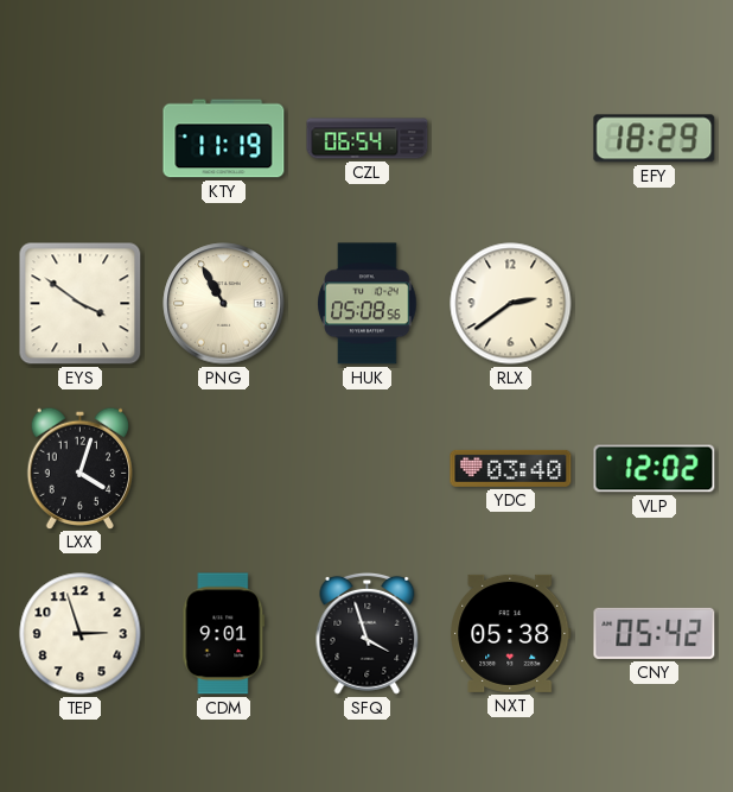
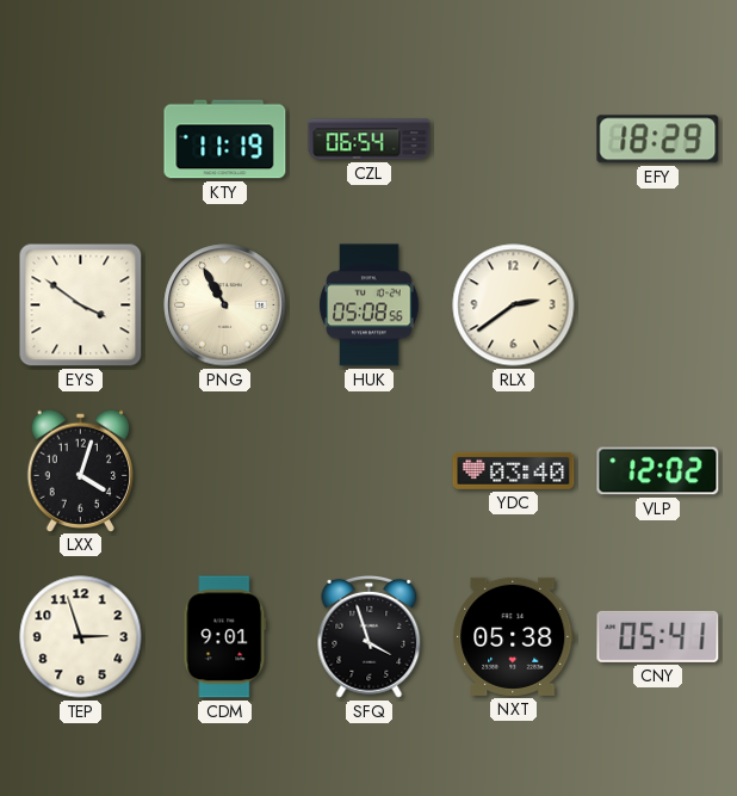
CNY: 05:42 -> 05:41 (658, 636)
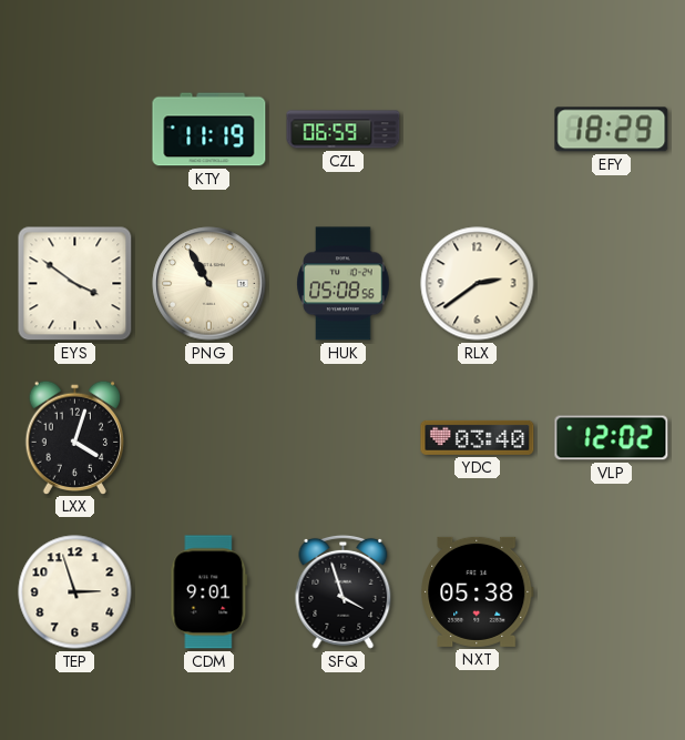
CZL: 06:54 -> 06:59 (344, 130)
CNY: 05:41 -> none (658, 636)
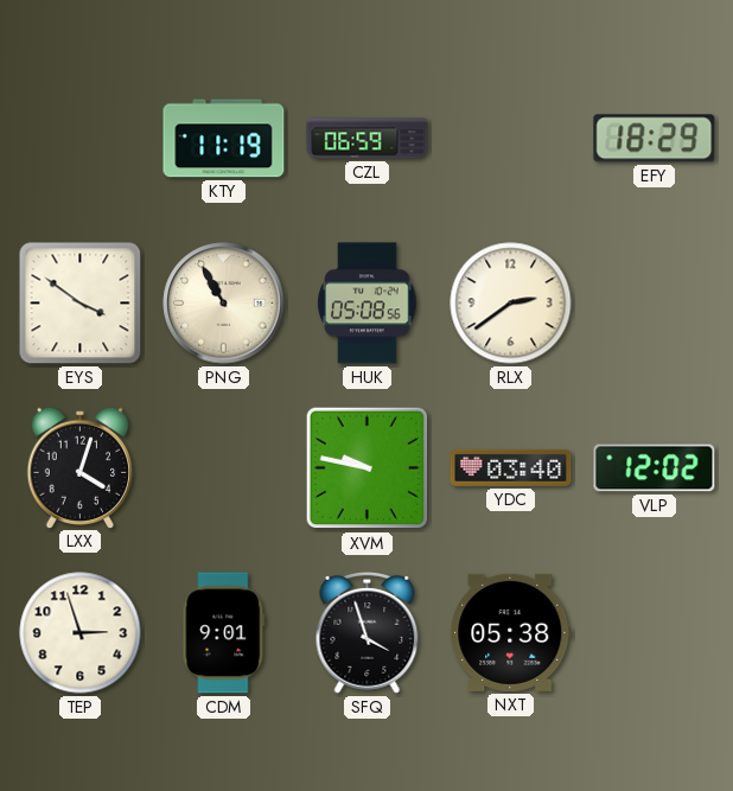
XVM: none -> 9:47 (368, 468)
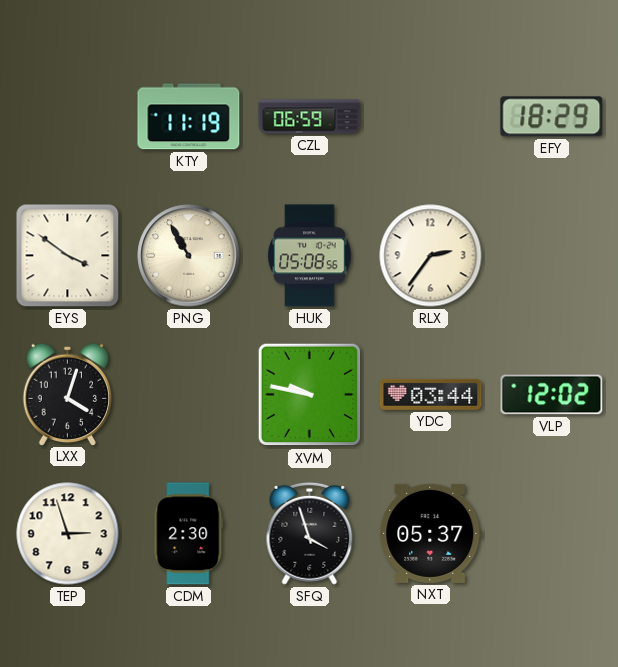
RLX: 2:39 -> 2:36 (431, 256)
YDC: 03:40 -> 03:44 (431, 394)
CDM: 9:01 -> 2:30 (189, 534)
NXT: 05:38 -> 05:37 (431, 533)
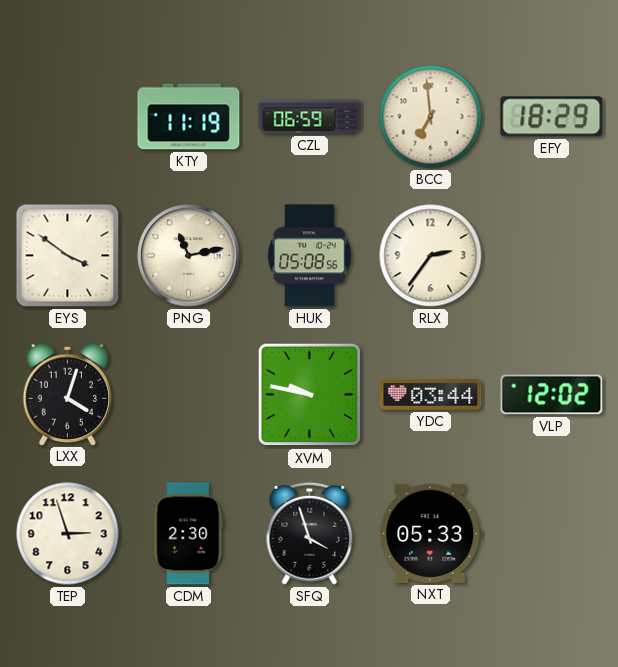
BCC: none -> 6:59 (431, 117)
PNG: 10:55 -> 11:13 (189, 256)
NXT: 05:37 -> 05:33 (431, 533)
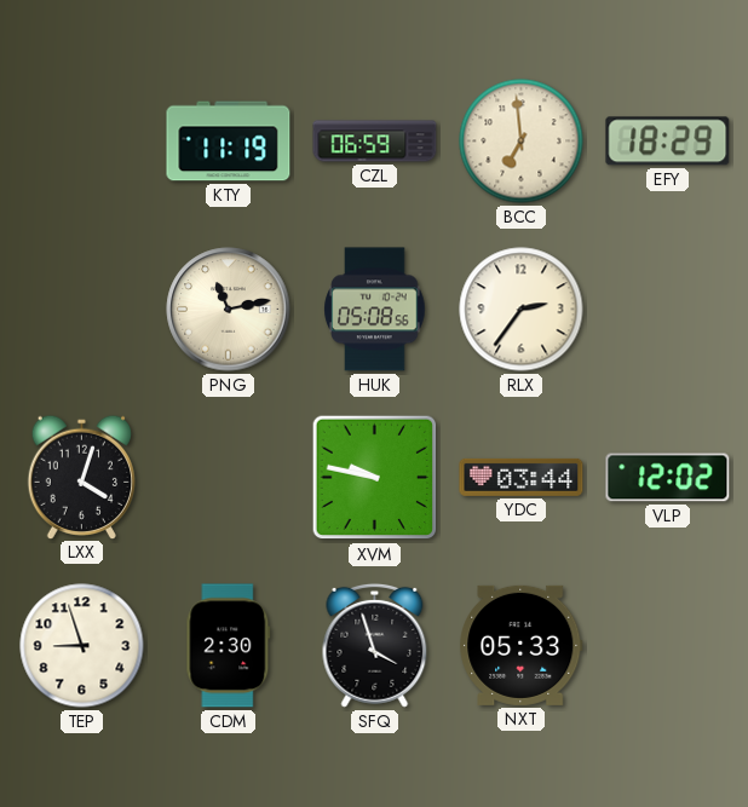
EYS: 3:51 -> none (68, 256)
TEP: 2:57 -> 8:57 (82, 646)
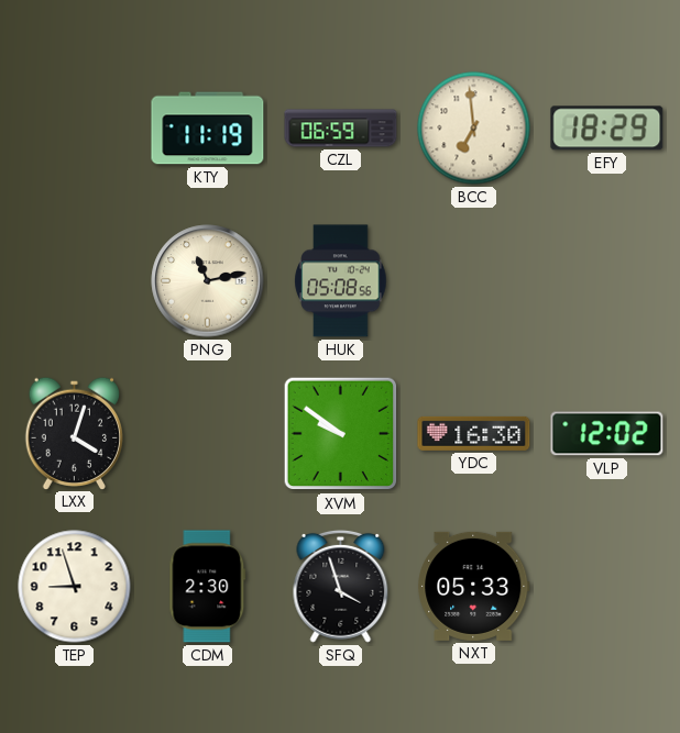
RLX: 2:36 -> none (522, 310)
XVM: 9:47 -> 9:51 (341, 434)
YDC: 03:44 -> 16:30 (474, 433)
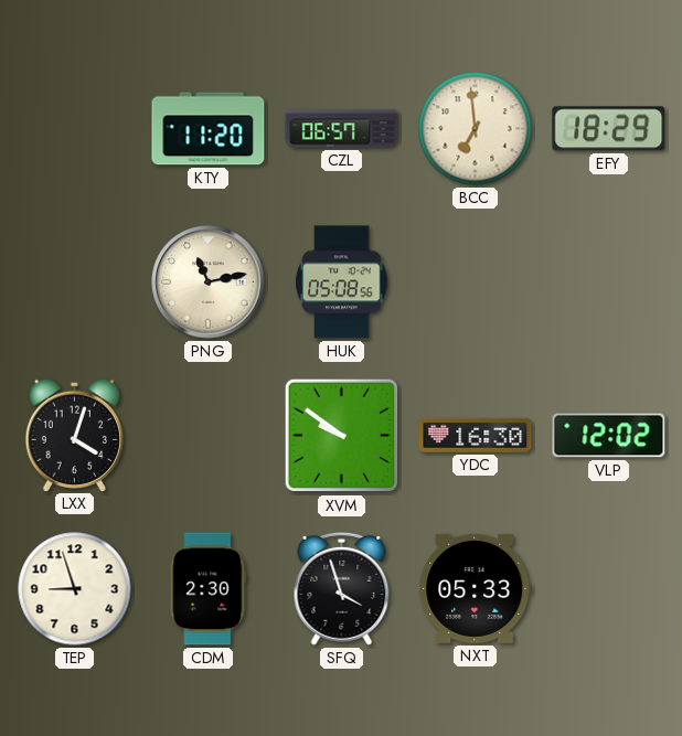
KTY: 11:19 -> 11:20 (209, 129)
CZL: 06:59 -> 06:57 (342, 129)
